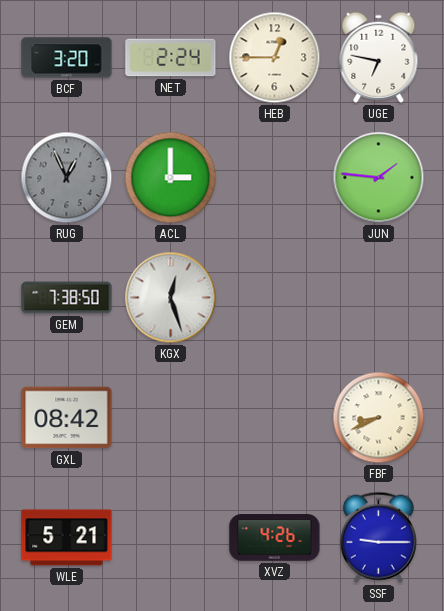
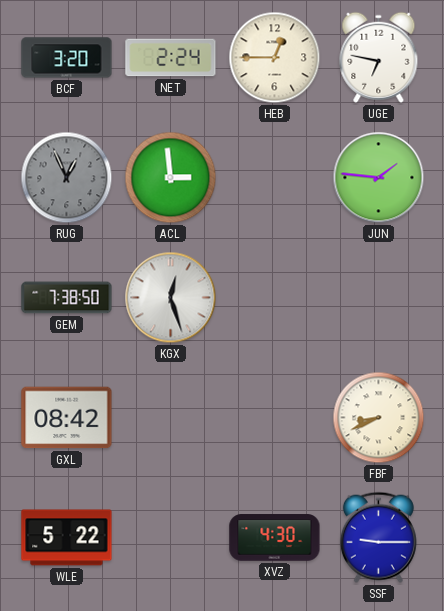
ACL: 3:00 -> 2:59 (171, 178)
WLE: 5:21 -> 5:22 (67, 538)
XVZ: 4:26 -> 4:30 (275, 538)
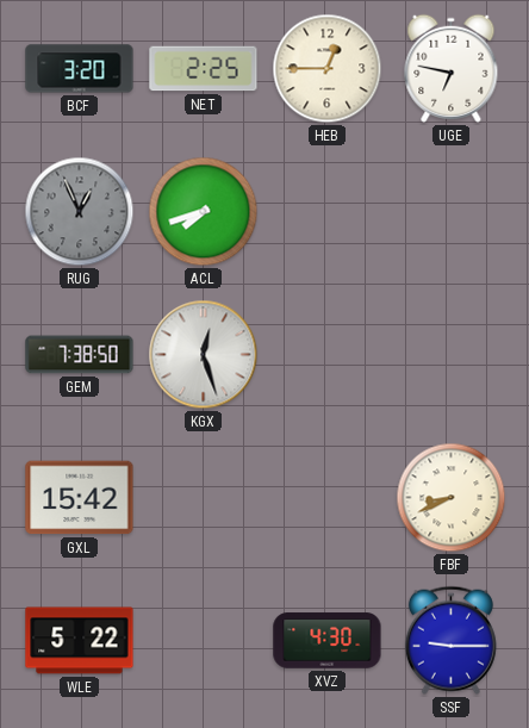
NET: 2:24 -> 2:25 (204, 69)
ACL: 2:59 -> 7:42 (204, 212)
JUN: 1:46 -> none (379, 178)
GXL: 08:42 -> 15:42 (80, 498)
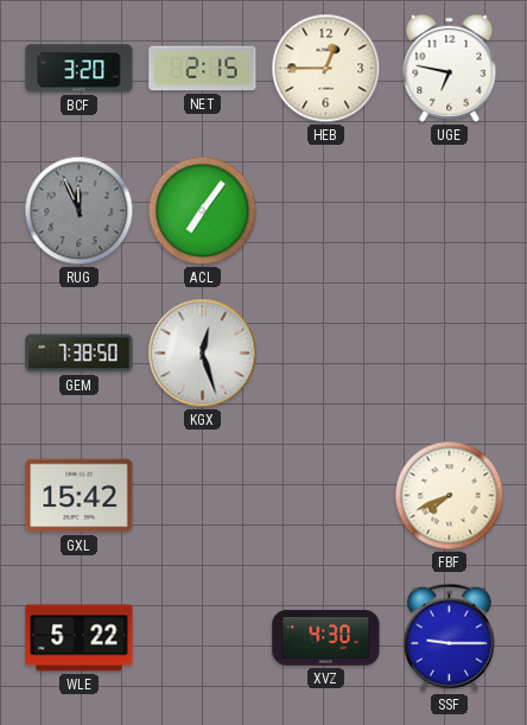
NET: 2:25 -> 2:15 (203, 69)
RUG: 12:56 -> 11:56 (80, 211)
ACL: 7:42 -> 7:06 (203, 211)
FBF: 8:41 -> 7:41 (450, 496)
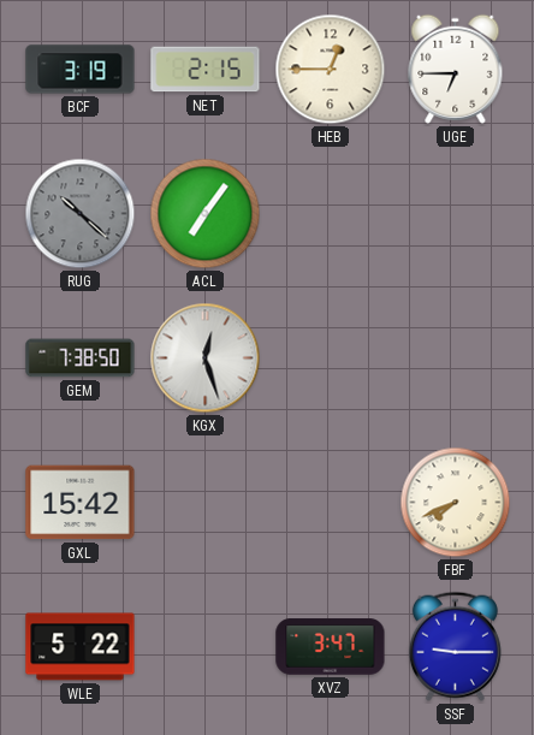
BCF: 3:20 -> 3:19 (81, 70)
UGE: 6:47 -> 6:45 (456, 69)
RUG: 11:56 -> 10:22 (81, 214)
XVZ: 4:30 -> 3:47 (331, 647)
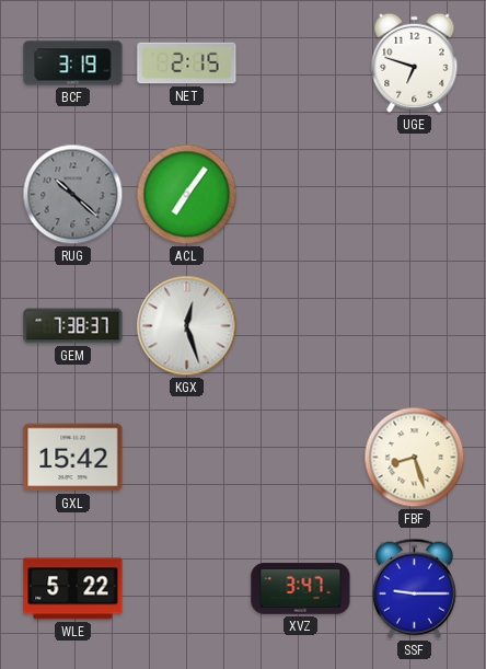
HEB: 12:45 -> none (331, 70)
UGE: 6:45 -> 6:48 (415, 62)
GEM: 7:38:50 -> 7:38:37 (73, 326)
FBF: 7:41 -> 8:27 (415, 458)
